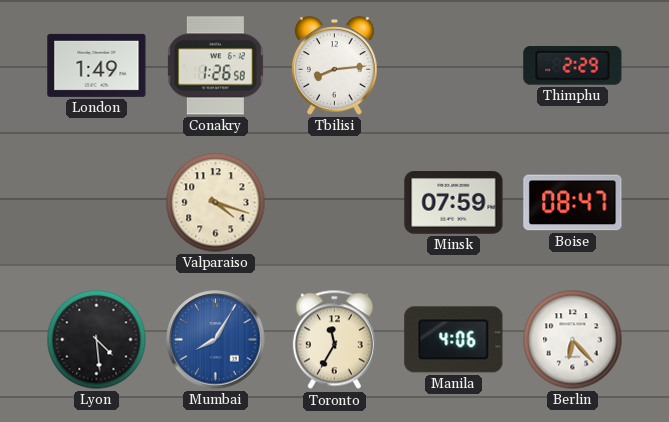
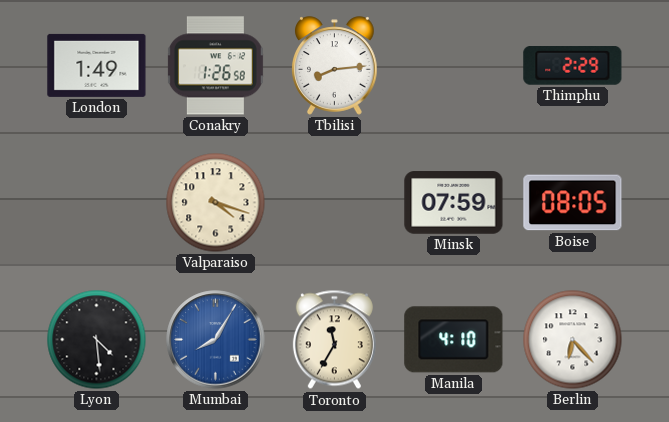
Boise: 08:47 -> 08:05 (573, 203)
Manila: 4:06 -> 4:10 (454, 340)
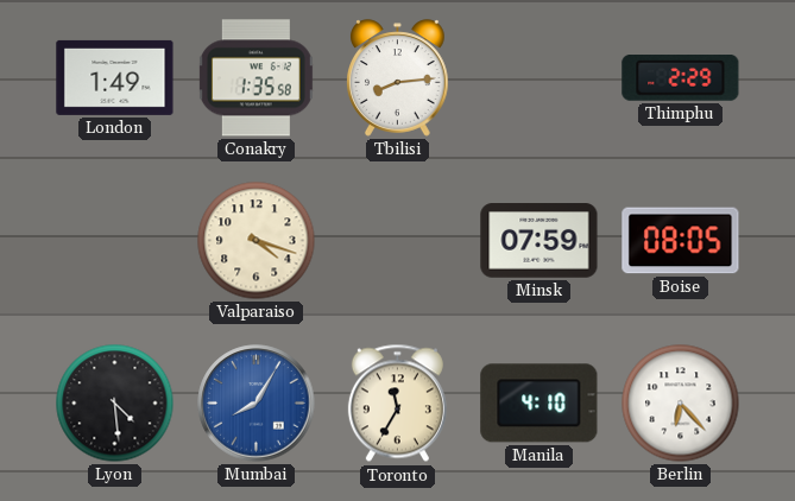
Conakry: 1:26 -> 1:35 (255, 78)
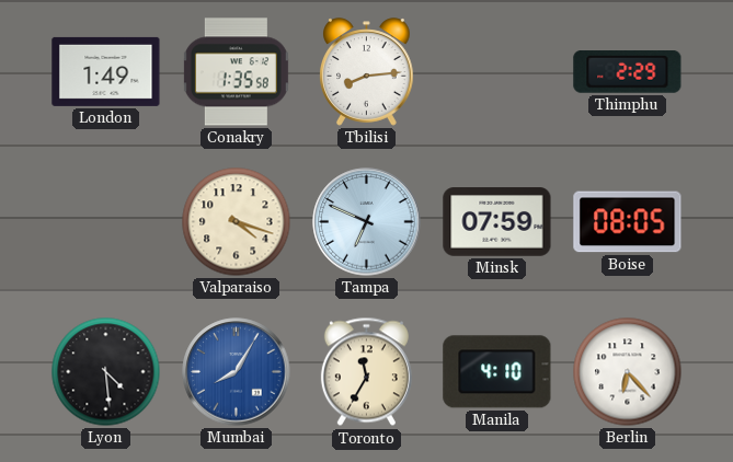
Tampa: none -> 6:49 (367, 222)
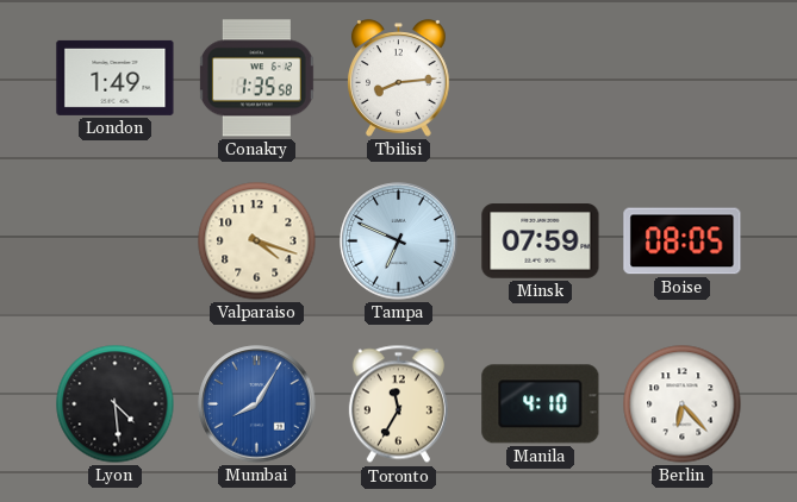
Thimphu: 2:29 -> none (628, 72)
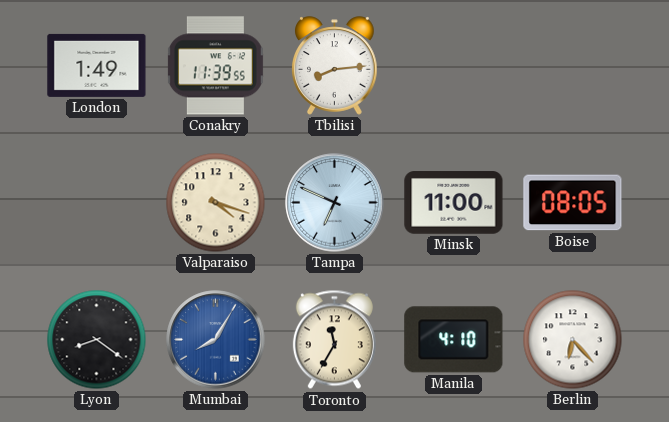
Conakry: 1:35 -> 11:39 (215, 66)
Minsk: 07:59 -> 11:00 (454, 203)
Lyon: 4:29 -> 8:21 (97, 340)
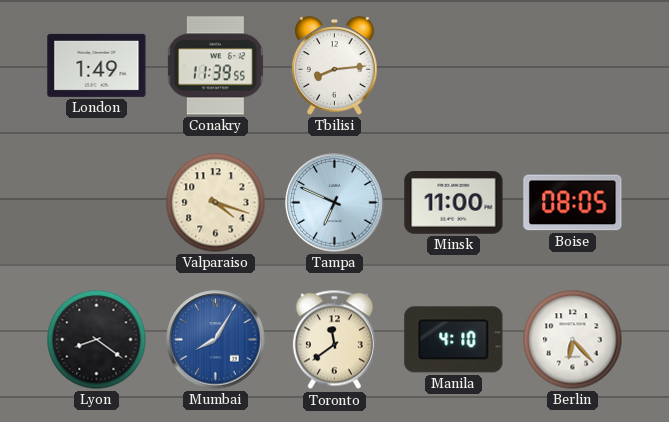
Toronto: 11:35 -> 11:39 (334, 340)
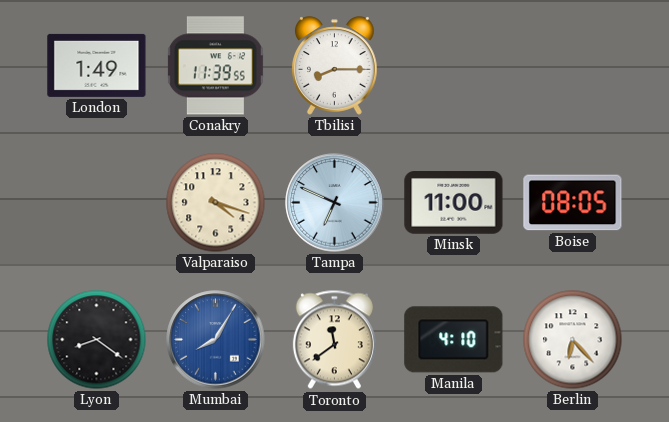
Tbilisi: 8:14 -> 8:15 (335, 66)
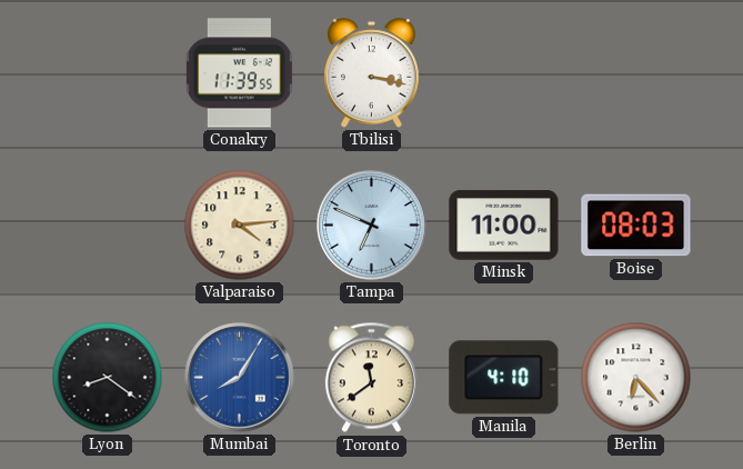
London: 1:49 -> none (97, 65)
Tbilisi: 8:15 -> 3:17 (372, 73)
Valparaiso: 4:18 -> 4:14 (240, 226)
Boise: 08:05 -> 08:03 (636, 226)
